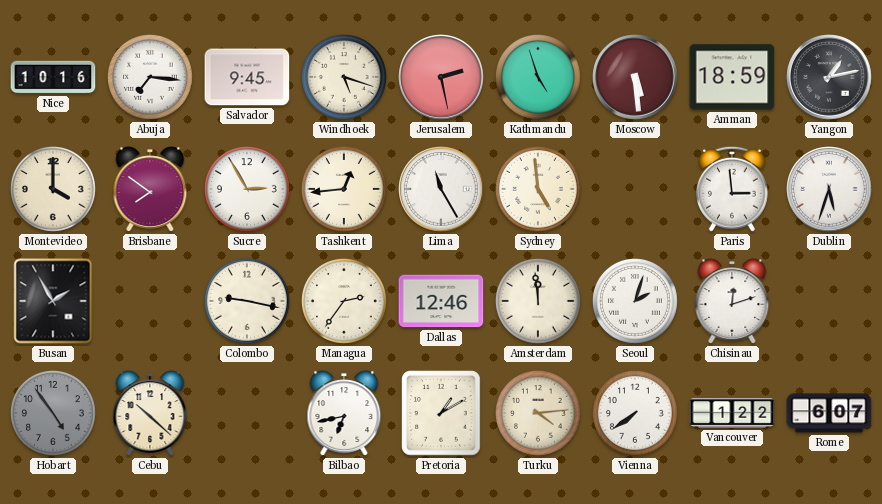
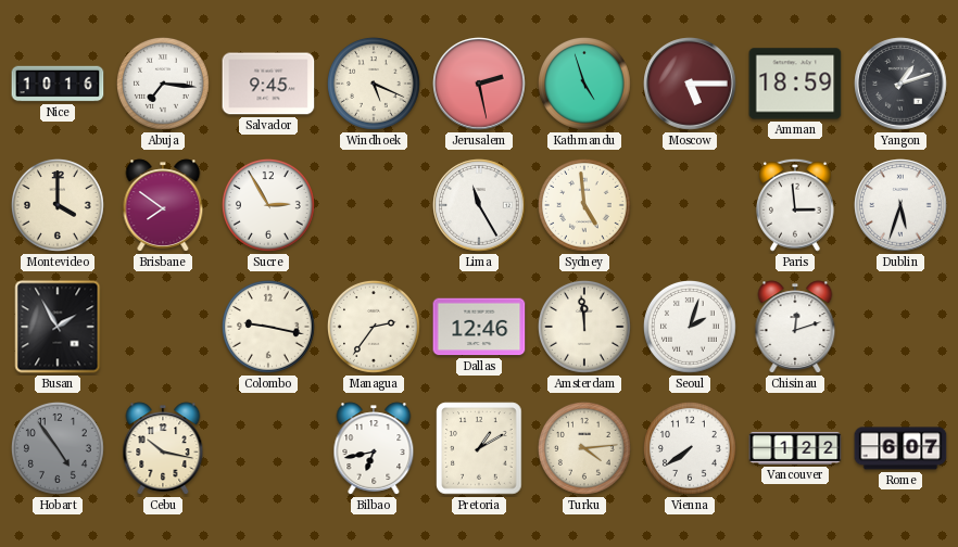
Windhoek: 5:18 -> 5:19 (374, 84)
Moscow: 5:29 -> 5:15 (690, 84)
Yangon: 1:13 -> 1:12 (900, 84)
Tashkent: 12:44 -> none (344, 189)
Cebu: 10:22 -> 10:17 (163, 448)
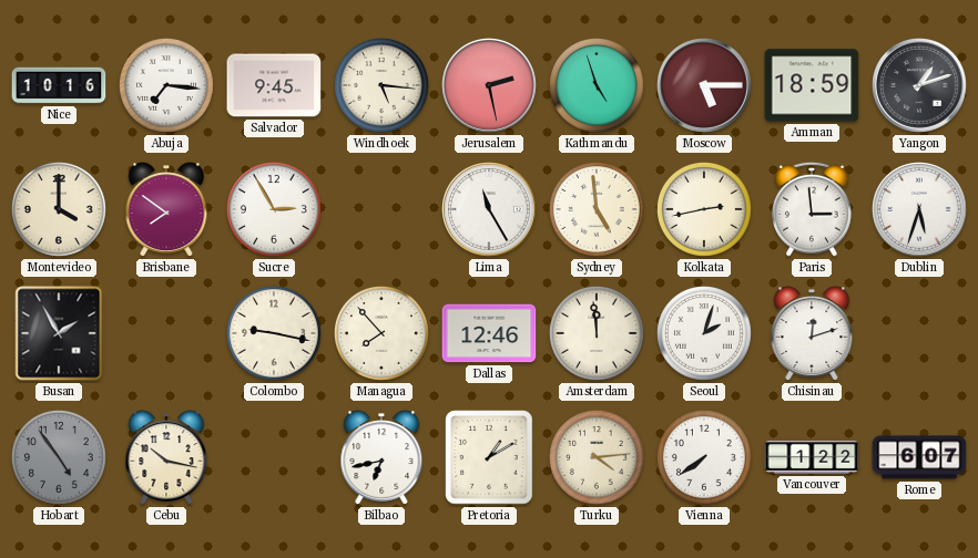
Windhoek: 5:19 -> 5:16 (381, 85)
Kolkata: none -> 2:43 (704, 209)
Managua: 2:36 -> 7:53 (381, 333)
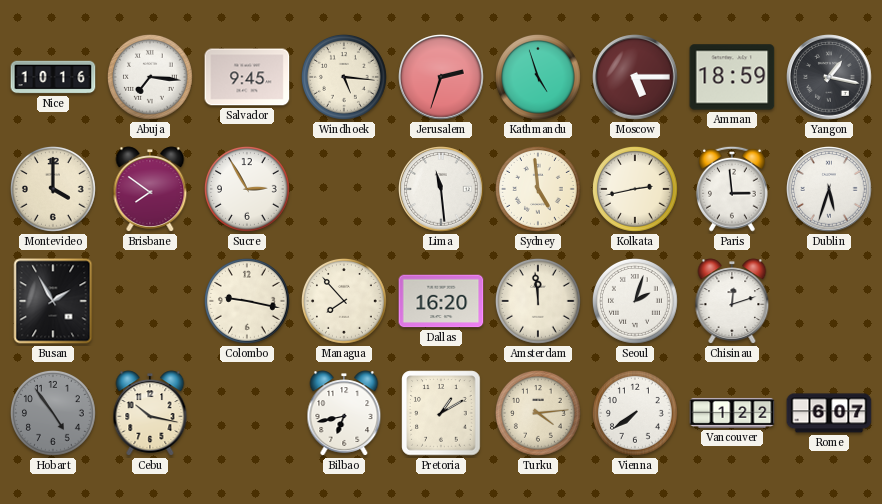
Jerusalem: 2:28 -> 2:33 (441, 77)
Yangon: 1:12 -> 1:17 (829, 77)
Lima: 11:25 -> 11:29 (441, 189)
Dallas: 12:46 -> 16:20 (441, 301)
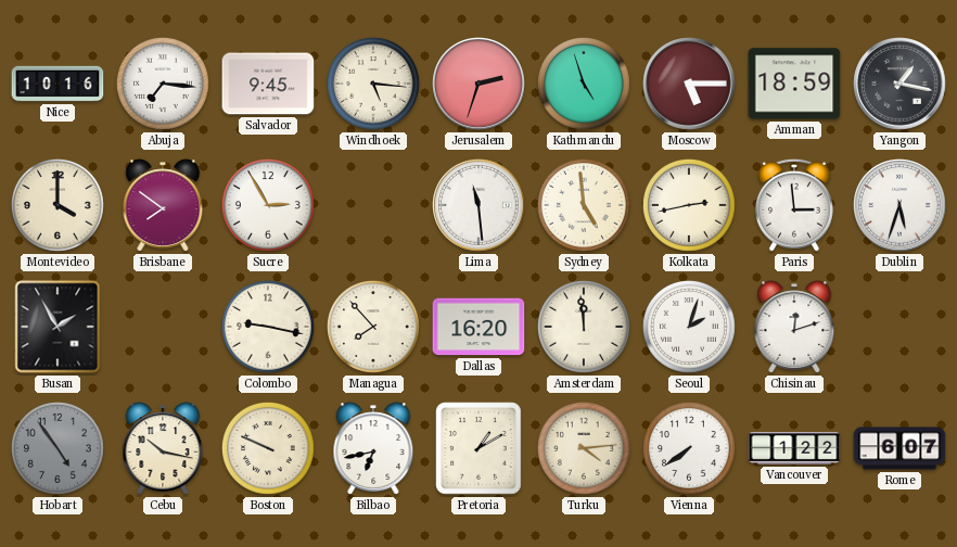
Boston: none -> 9:49 (268, 448)
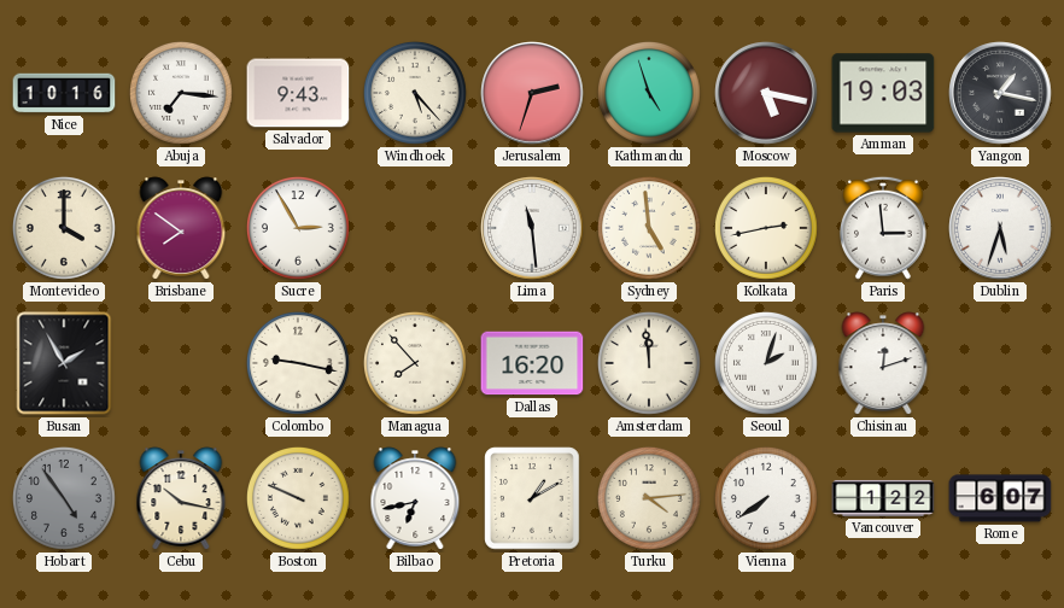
Salvador: 9:45 -> 9:43 (298, 93)
Windhoek: 5:16 -> 5:23 (415, 93)
Moscow: 5:15 -> 5:17 (766, 93)
Amman: 18:59 -> 19:03 (883, 93)
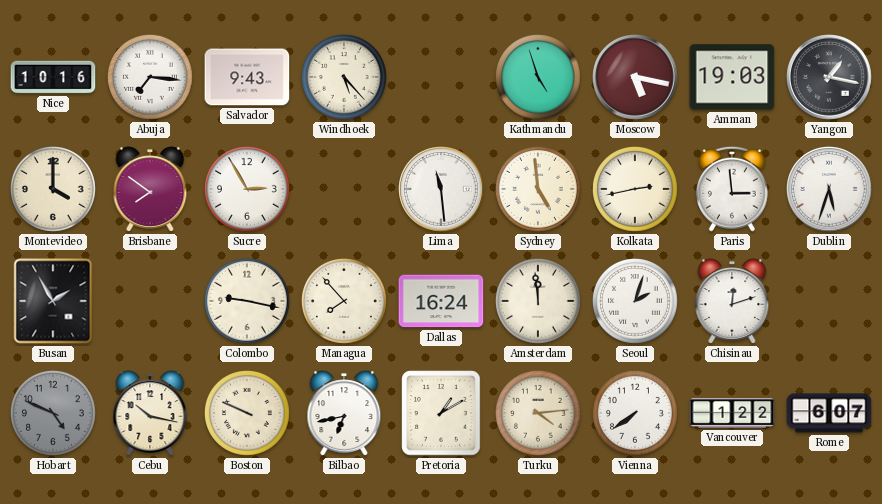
Jerusalem: 2:33 -> none (532, 93)
Dallas: 16:20 -> 16:24 (441, 301)
Hobart: 4:54 -> 4:49 (53, 413)
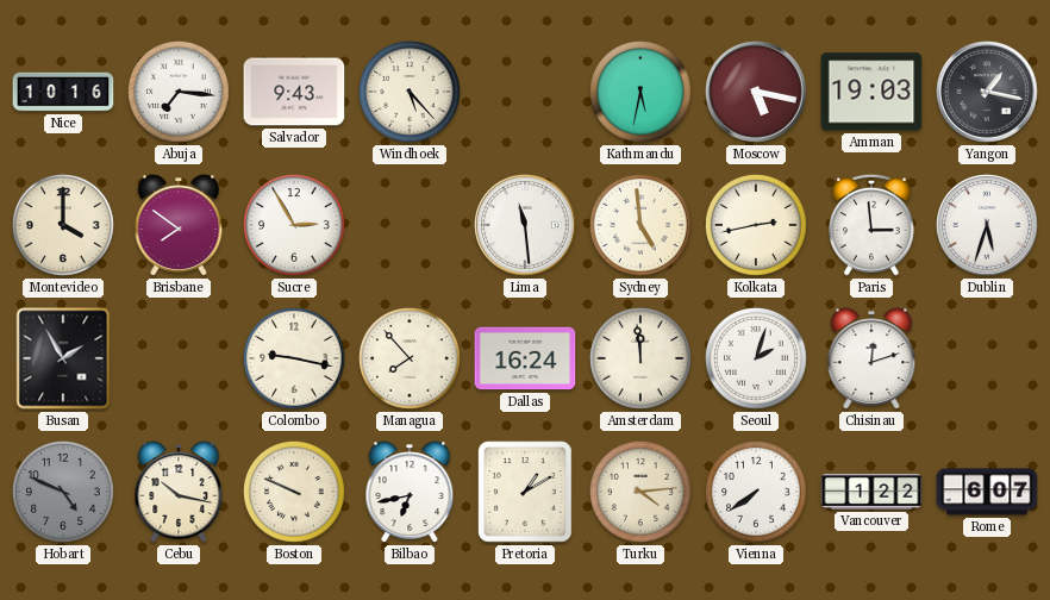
Kathmandu: 4:57 -> 5:32 (640, 92)
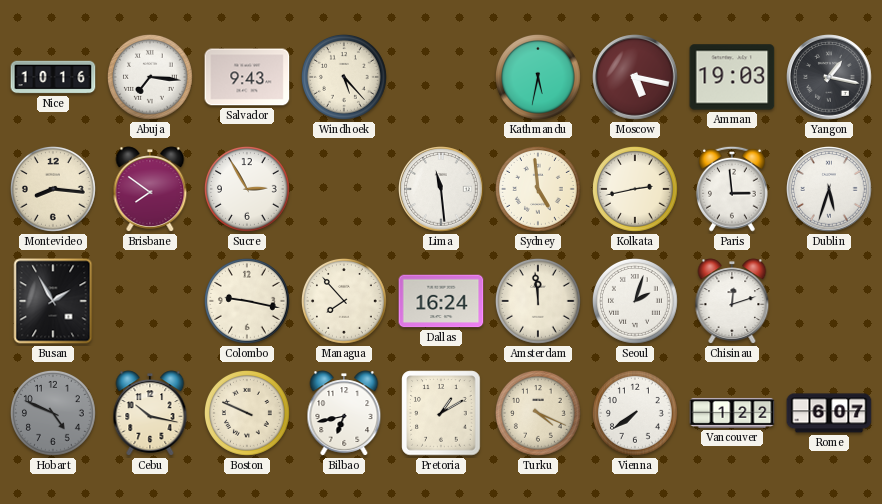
Montevideo: 4:00 -> 8:16 (53, 189)
Turku: 4:14 -> 4:19 (538, 413)
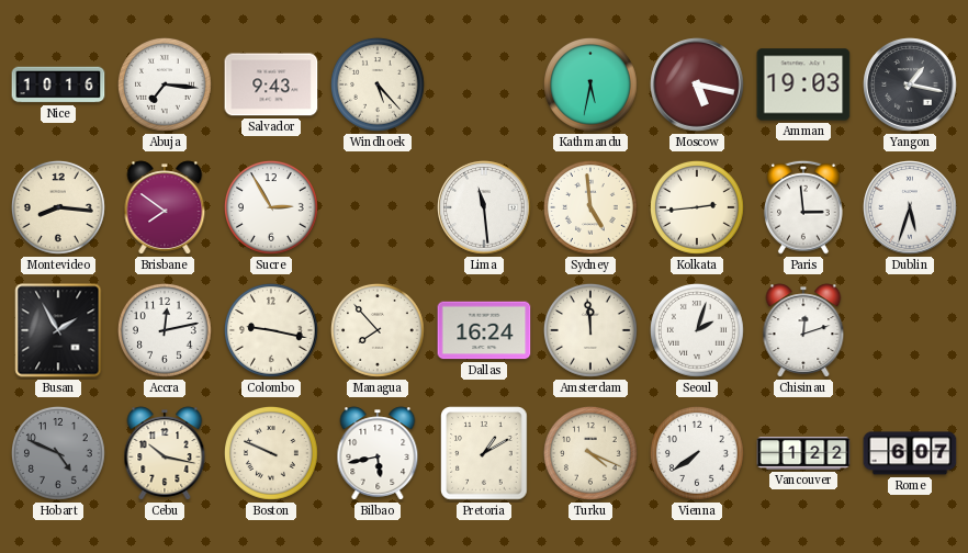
Kolkata: 2:43 -> 2:44 (697, 207)
Accra: none -> 12:13 (165, 330)
Bilbao: 6:43 -> 5:43 (378, 453)
